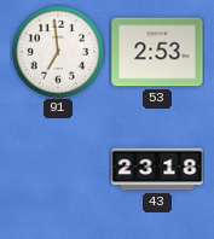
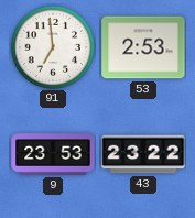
9: none -> 23:53 (53, 154)
43: 23:18 -> 23:22 (143, 154)
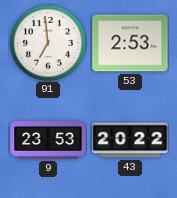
43: 23:22 -> 20:22 (130, 140)
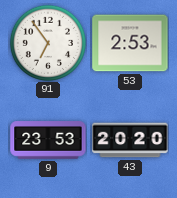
91: 6:59 -> 6:54 (47, 42)
43: 20:22 -> 20:20 (130, 140)
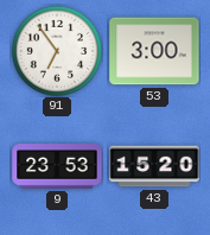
53: 2:53 -> 3:00 (154, 51)
43: 20:20 -> 15:20 (154, 166)
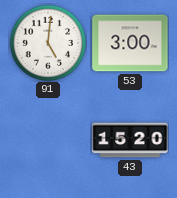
91: 6:54 -> 5:01 (47, 42)
9: 23:53 -> none (57, 166)
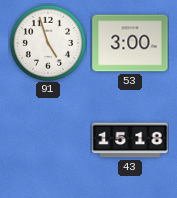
91: 5:01 -> 4:57 (47, 42)
43: 15:20 -> 15:18 (130, 140)
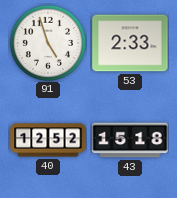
53: 3:00 -> 2:33 (130, 43)
40: none -> 12:52 (48, 140)
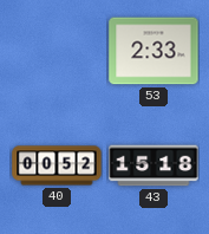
91: 4:57 -> none (47, 42)
40: 12:52 -> 00:52 (57, 165)
